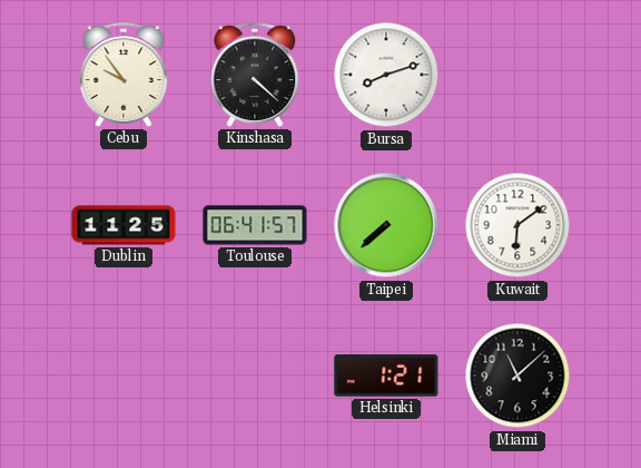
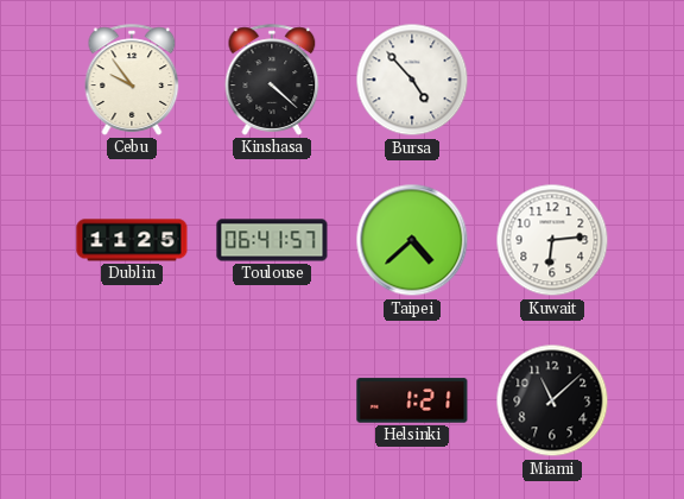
Bursa: 8:12 -> 4:53 (412, 80)
Taipei: 7:38 -> 4:38 (412, 240)
Kuwait: 6:09 -> 6:14 (552, 240)
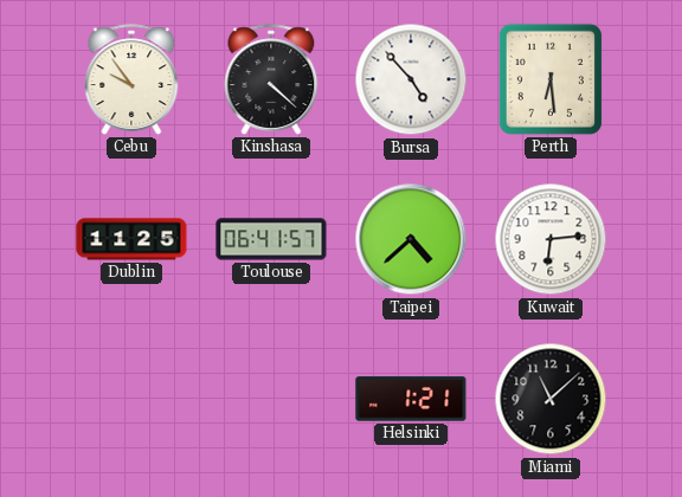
Perth: none -> 6:29 (551, 79)
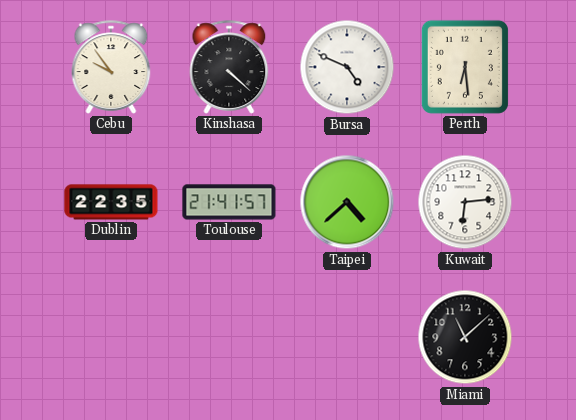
Bursa: 4:53 -> 4:49 (347, 67)
Dublin: 11:25 -> 22:35 (111, 202)
Toulouse: 06:41 -> 21:41 (229, 202)
Helsinki: 1:21 -> none (411, 399)
